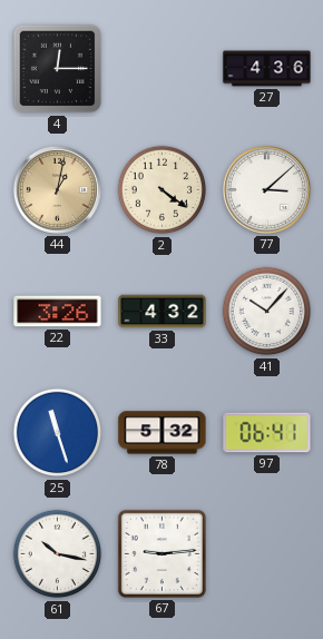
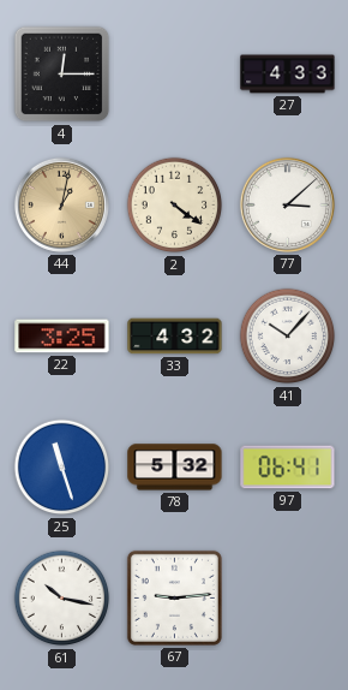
27: 4:36 -> 4:33 (288, 75)
22: 3:26 -> 3:25 (62, 337)
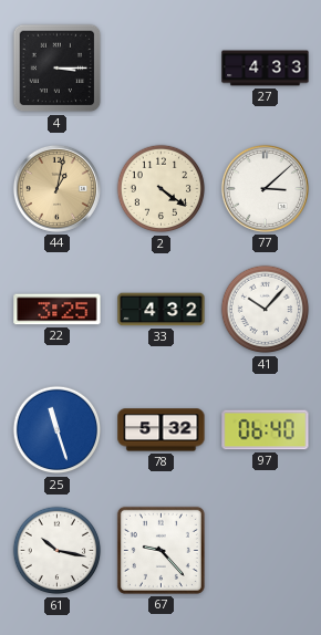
4: 12:15 -> 3:15 (58, 69)
97: 06:41 -> 06:40 (266, 430)
67: 9:14 -> 9:23 (161, 550)
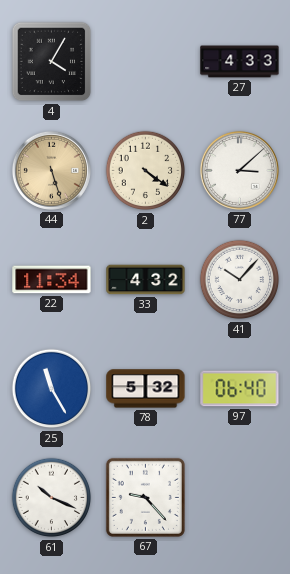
4: 3:15 -> 4:05 (52, 62)
44: 1:02 -> 5:27 (51, 170)
22: 3:25 -> 11:34 (52, 280)
25: 11:27 -> 11:25 (52, 389)
61: 10:17 -> 10:19 (52, 498)
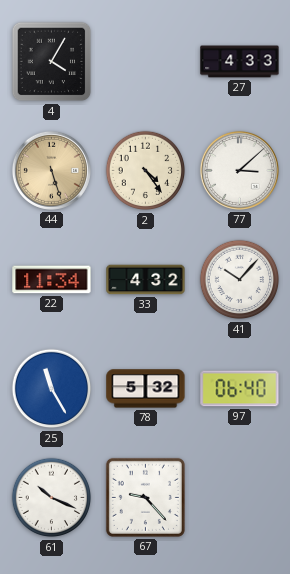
2: 4:21 -> 4:24 (146, 171)
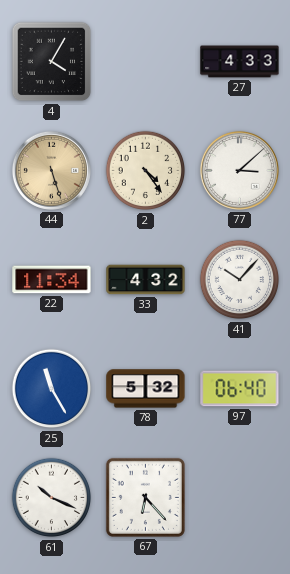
67: 9:23 -> 6:23 (145, 497)
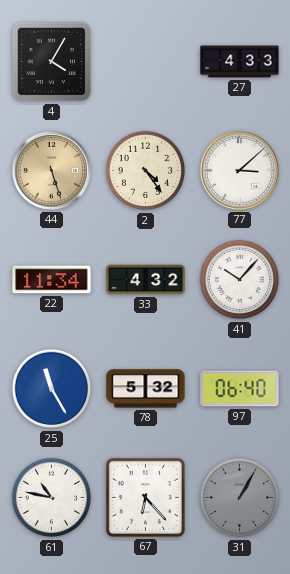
61: 10:19 -> 10:47 (52, 498)
31: none -> 1:05 (240, 498)
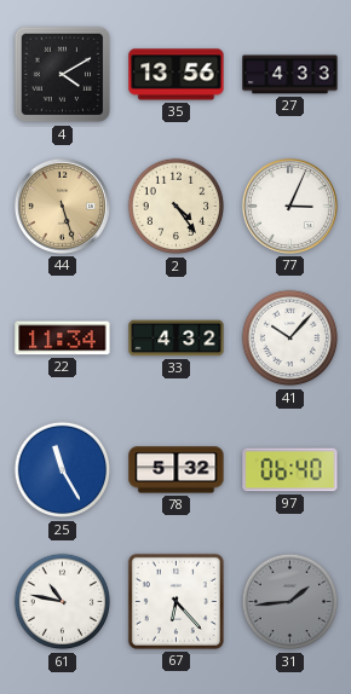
4: 4:05 -> 4:10 (63, 75)
35: none -> 13:56 (177, 75)
77: 3:08 -> 3:04 (289, 206)
31: 1:05 -> 1:44 (290, 602)
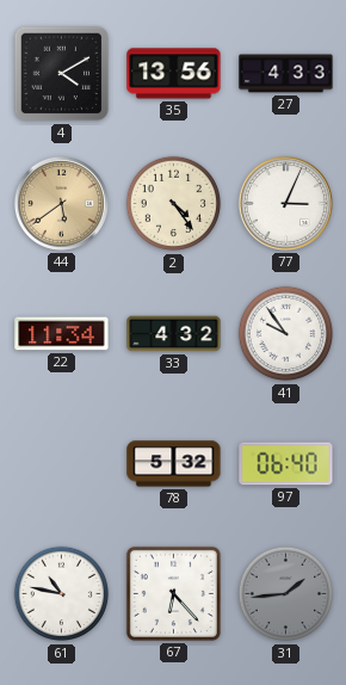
44: 5:27 -> 5:39 (61, 203)
41: 10:07 -> 9:54 (286, 334)
25: 11:25 -> none (63, 470)
